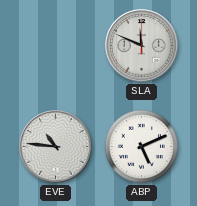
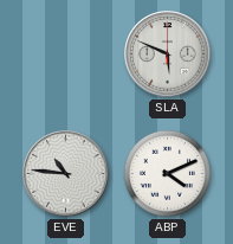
SLA: 11:49 -> 5:49 (168, 54)
ABP: 5:11 -> 4:11 (167, 173)
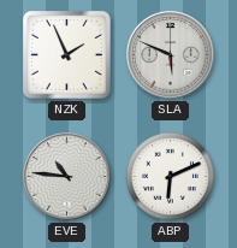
NZK: none -> 1:56 (67, 55)
ABP: 4:11 -> 6:11 (170, 176)
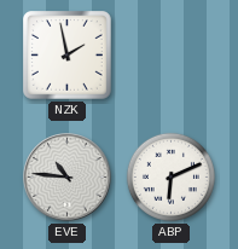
NZK: 1:56 -> 1:58 (68, 56)
SLA: 5:49 -> none (171, 55)
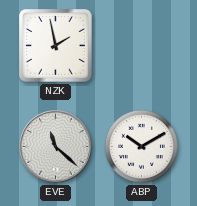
EVE: 10:46 -> 11:22 (56, 147)
ABP: 6:11 -> 10:10 (141, 146)
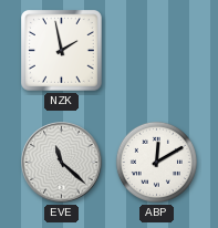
ABP: 10:10 -> 12:10 (156, 162)
